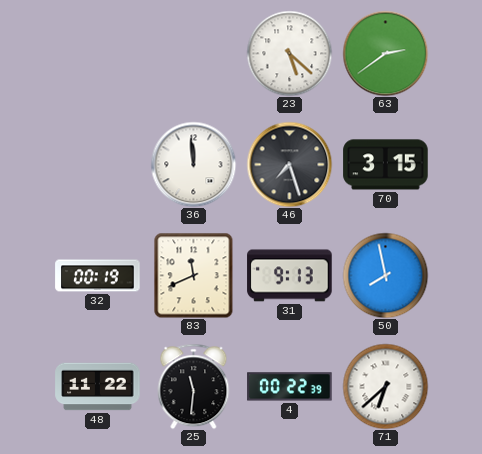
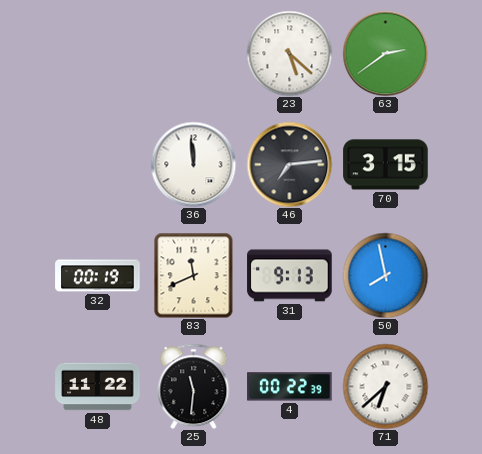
46: 7:27 -> 7:14 (289, 164)
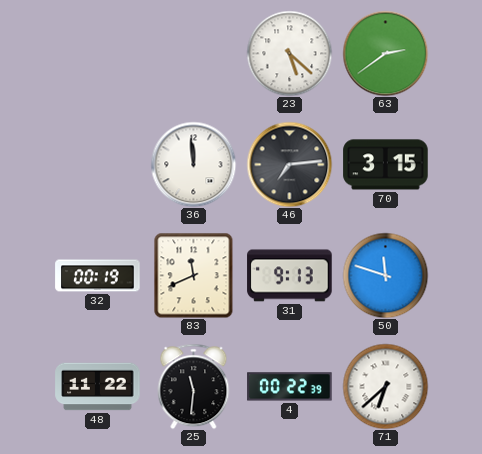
50: 7:58 -> 11:48 (385, 275)
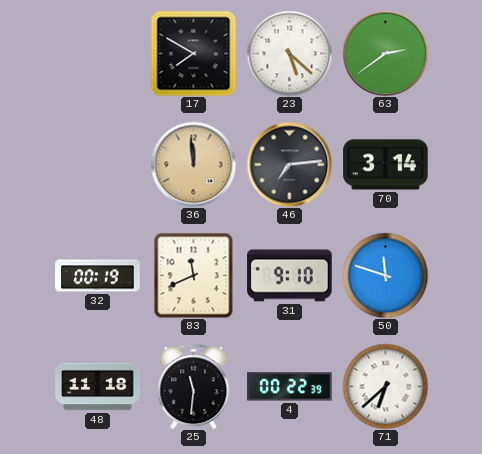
17: none -> 7:50 (193, 53)
36 dial: white -> champagne (193, 164)
70: 3:15 -> 3:14 (386, 165)
31: 9:13 -> 9:10 (290, 276)
48: 11:22 -> 11:18 (98, 387)
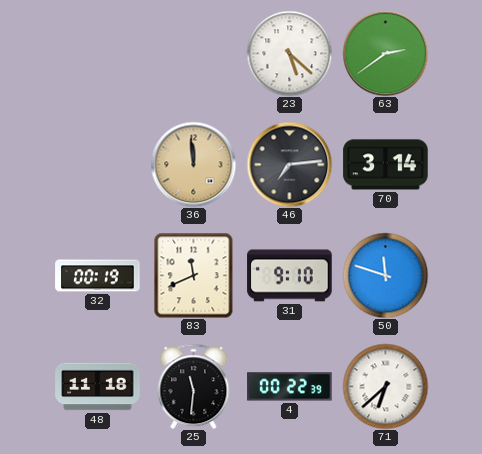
17: 7:50 -> none (193, 53)
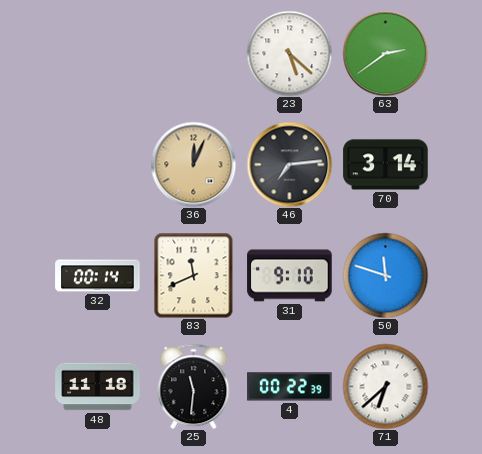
36: 11:59 -> 12:04 (193, 164)
32: 00:19 -> 00:14 (98, 276)
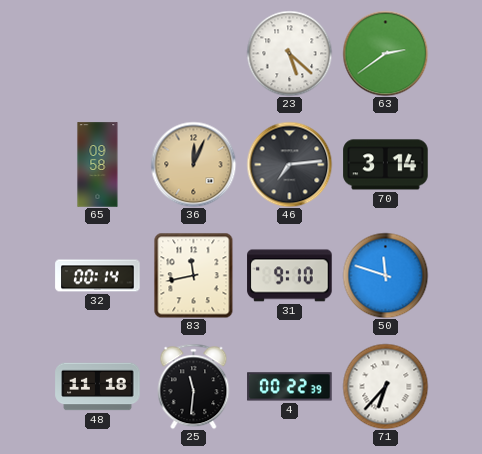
65: none -> 09:58 (98, 165)
83: 11:41 -> 11:43 (194, 275)
71: 6:38 -> 6:37 (385, 386)
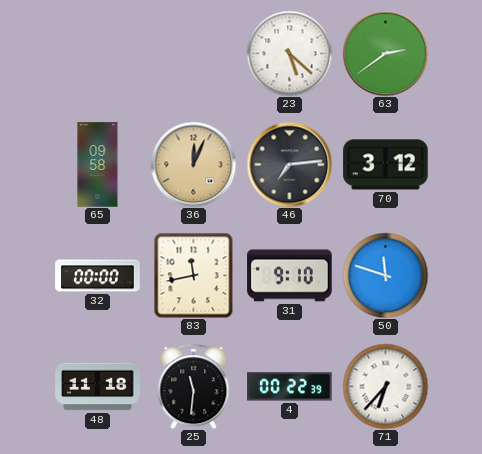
70: 3:14 -> 3:12 (386, 165)
32: 00:14 -> 00:00 (98, 276)
